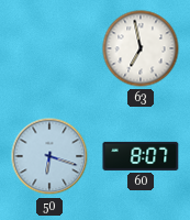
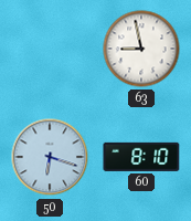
63: 6:58 -> 8:58 (141, 49)
60: 8:07 -> 8:10 (141, 157)
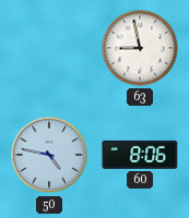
50: 6:18 -> 4:47 (49, 155)
60: 8:10 -> 8:06 (140, 155)
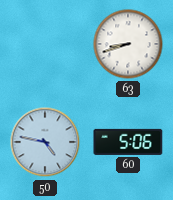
63: 8:58 -> 8:42 (128, 44)
60: 8:06 -> 5:06 (128, 142)
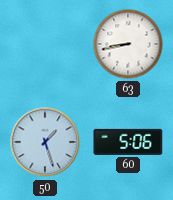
63: 8:42 -> 8:43 (128, 44)
50: 4:47 -> 1:27 (45, 142)
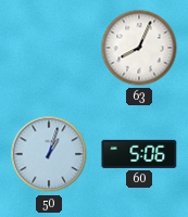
63: 8:43 -> 8:04 (139, 48)
50: 1:27 -> 1:03 (49, 154)
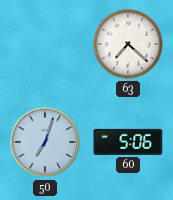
63: 8:04 -> 7:22 (128, 44)
50: 1:03 -> 7:03 (45, 142)
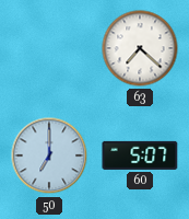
50: 7:03 -> 7:00 (49, 155)
60: 5:06 -> 5:07 (140, 155)
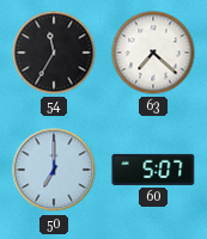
54: none -> 11:35 (54, 53)
